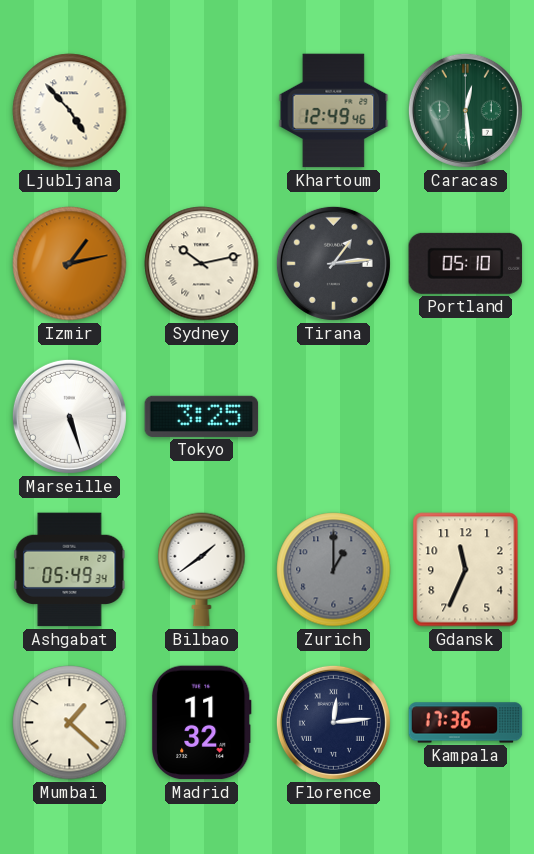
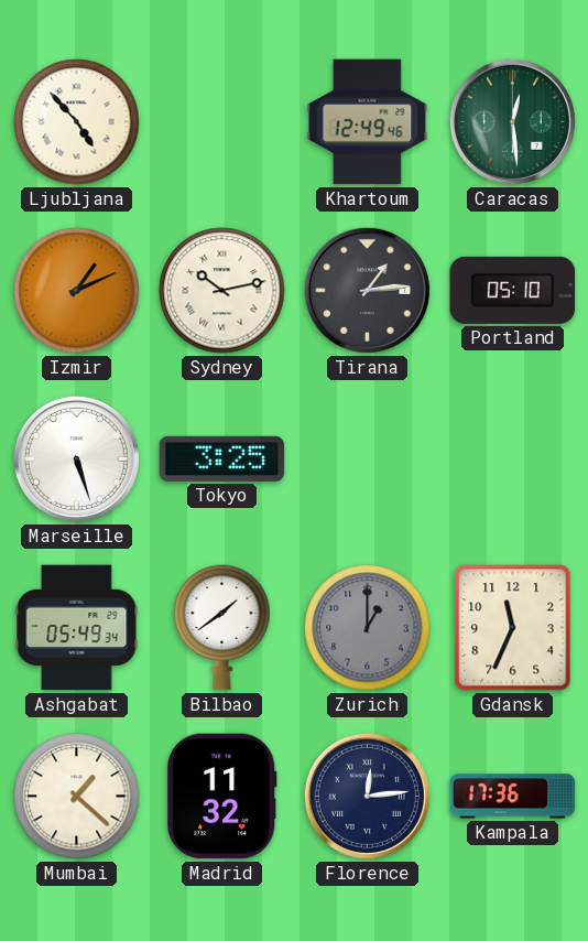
Izmir: 1:13 -> 1:11 (77, 291)
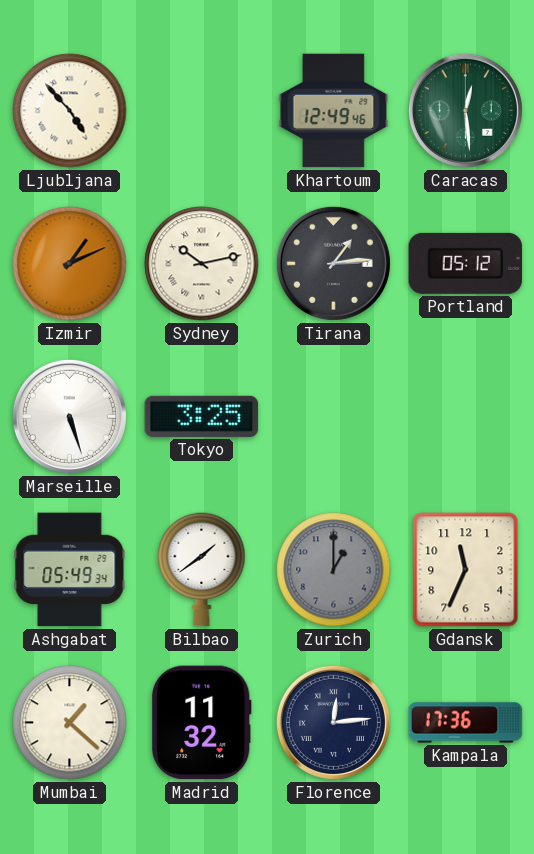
Portland: 05:10 -> 05:12 (466, 263)
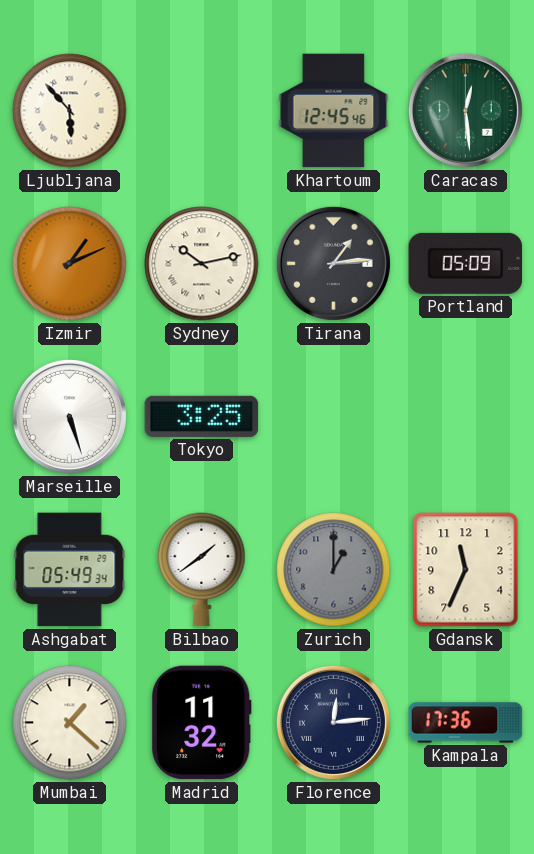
Ljubljana: 4:53 -> 5:53 (70, 111)
Khartoum: 12:49 -> 12:45 (334, 111)
Portland: 05:12 -> 05:09 (466, 263)
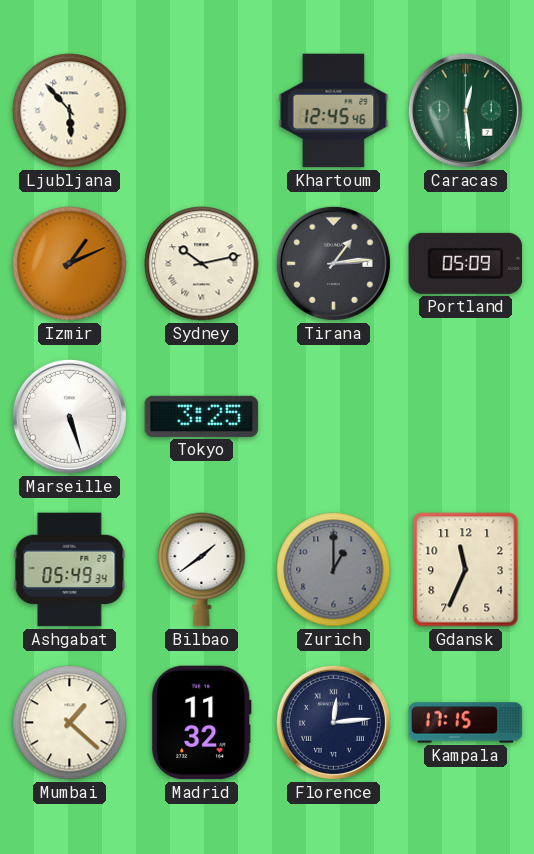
Kampala: 17:36 -> 17:15 (466, 723)
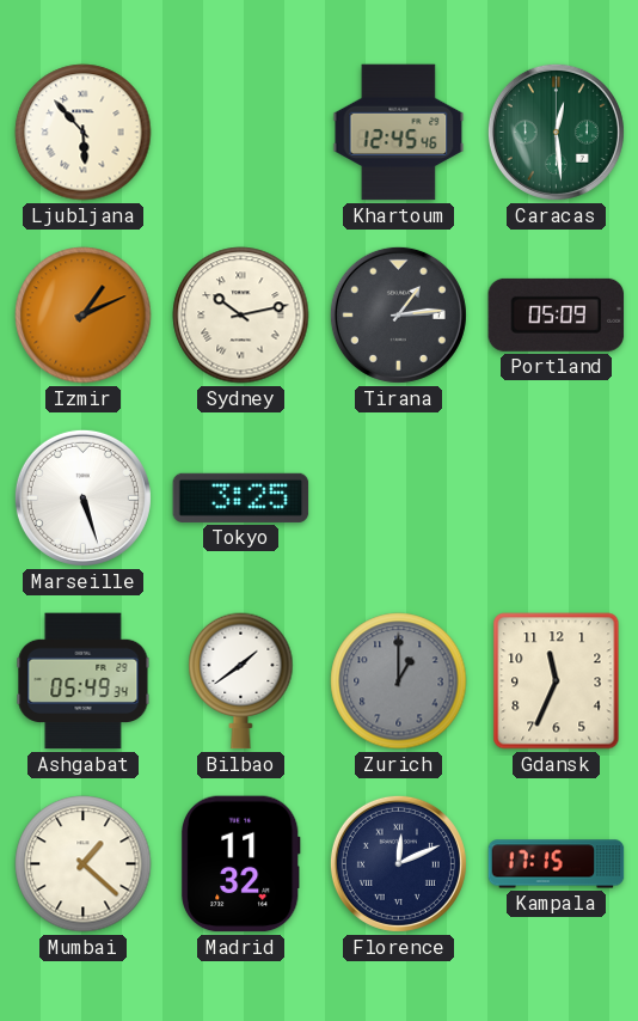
Florence: 12:14 -> 12:11 (398, 863)
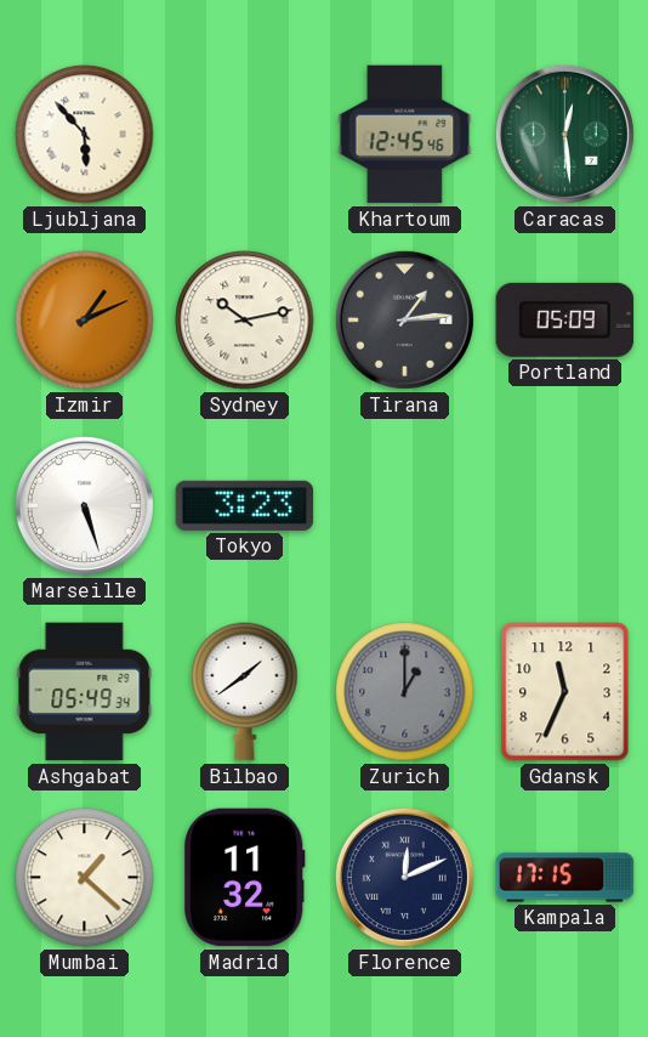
Tokyo: 3:25 -> 3:23 (245, 505)
